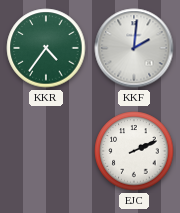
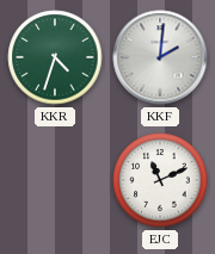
KKR: 4:36 -> 4:33 (55, 57)
EJC: 2:11 -> 11:11 (160, 180)
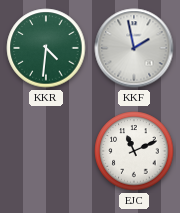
KKR: 4:33 -> 4:31 (46, 48)
KKF: 2:01 -> 1:58 (134, 48)
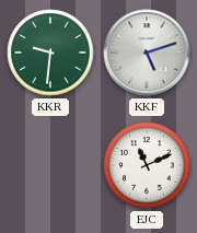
KKR: 4:31 -> 9:31 (50, 53)
KKF: 1:58 -> 5:12 (147, 53)
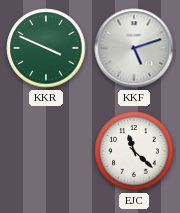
KKR: 9:31 -> 3:49 (46, 48)
EJC: 11:11 -> 11:22 (134, 151)
